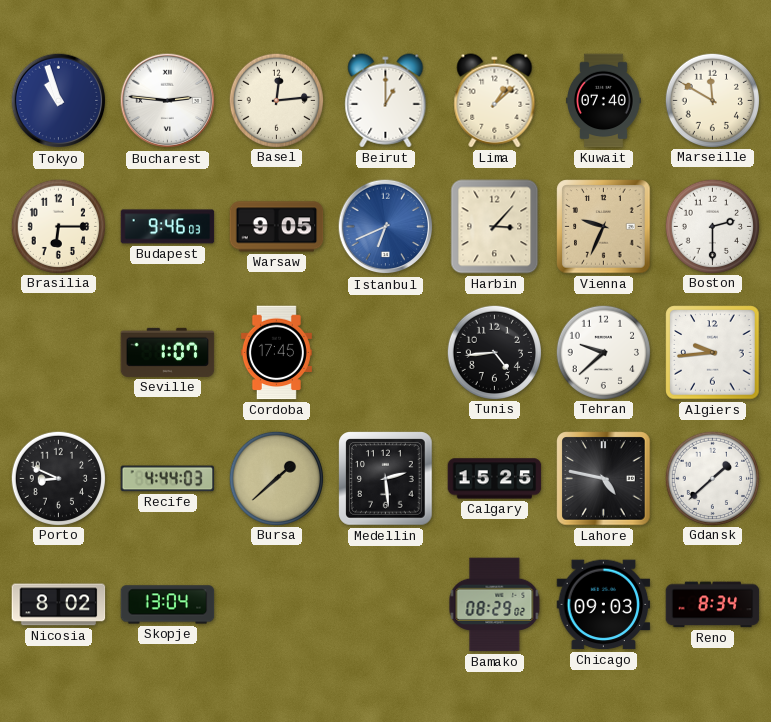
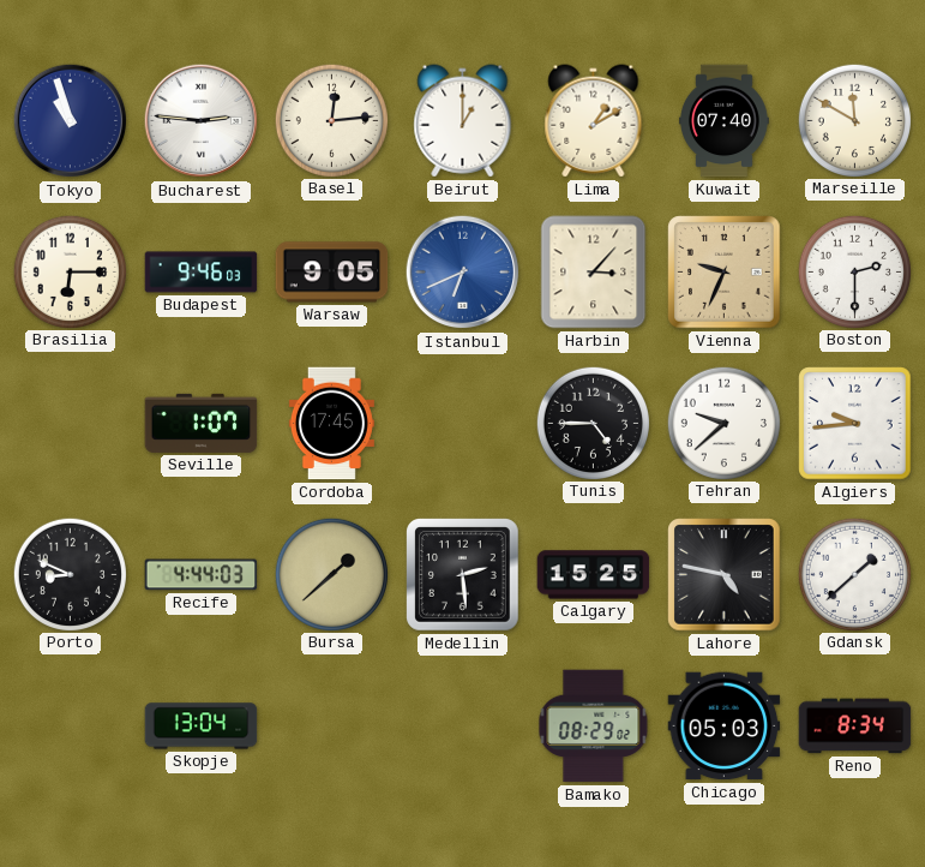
Lima: 1:08 -> 1:10 (594, 121)
Tunis: 4:44 -> 4:45 (593, 423)
Nicosia: 8:02 -> none (59, 605)
Chicago: 09:03 -> 05:03 (725, 727)
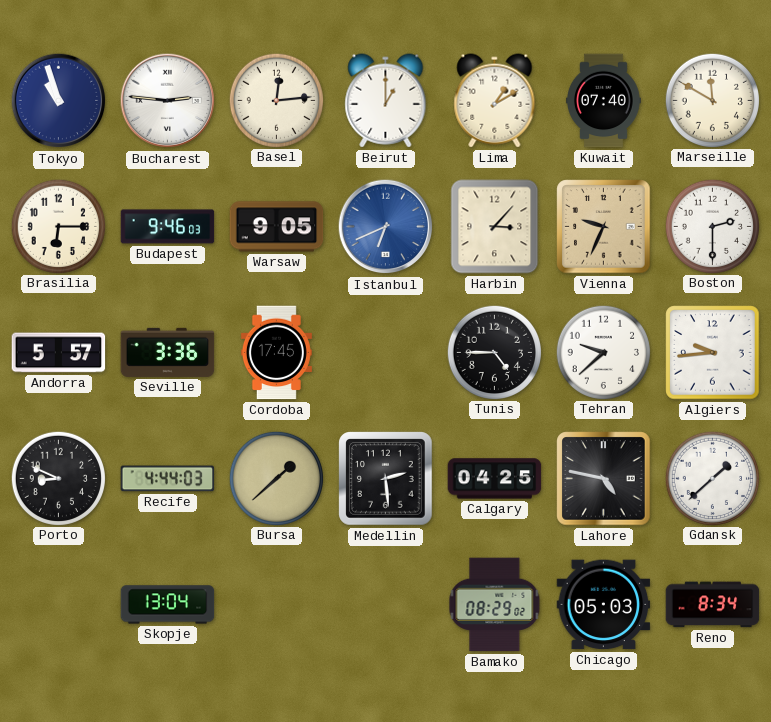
Andorra: none -> 5:57 (59, 353)
Seville: 1:07 -> 3:36 (168, 352)
Calgary: 15:25 -> 04:25 (495, 479)
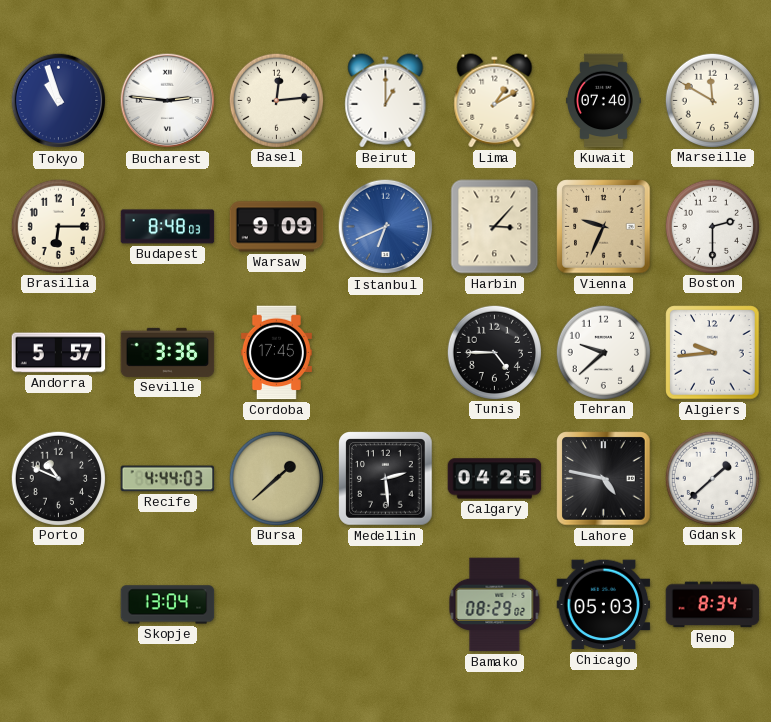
Budapest: 9:46 -> 8:48 (168, 227)
Warsaw: 9:05 -> 9:09 (277, 227)
Porto: 8:49 -> 10:49 (58, 478)
